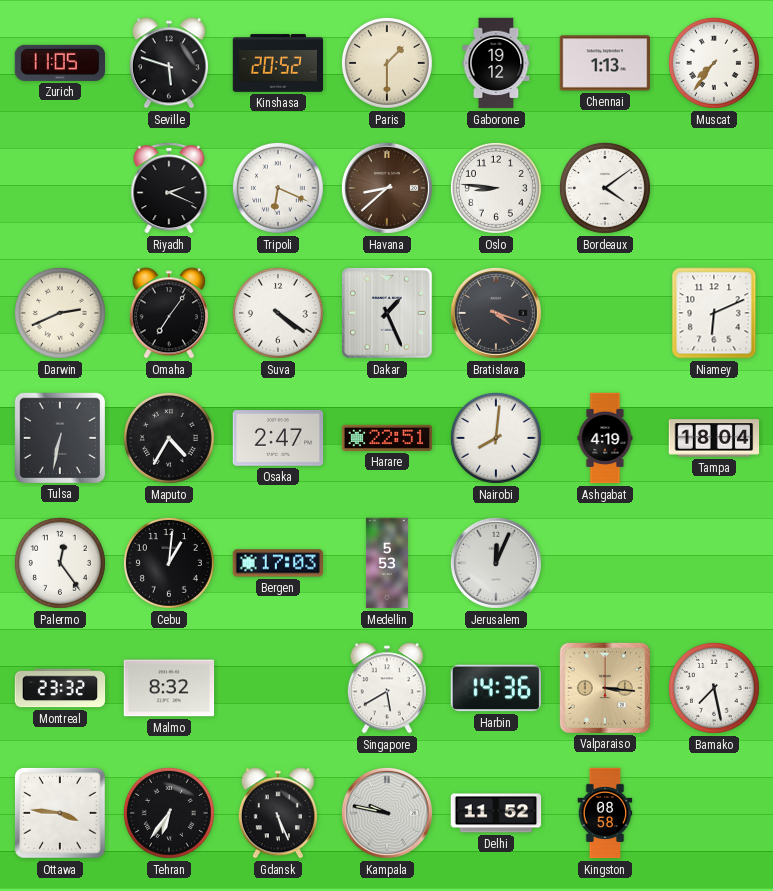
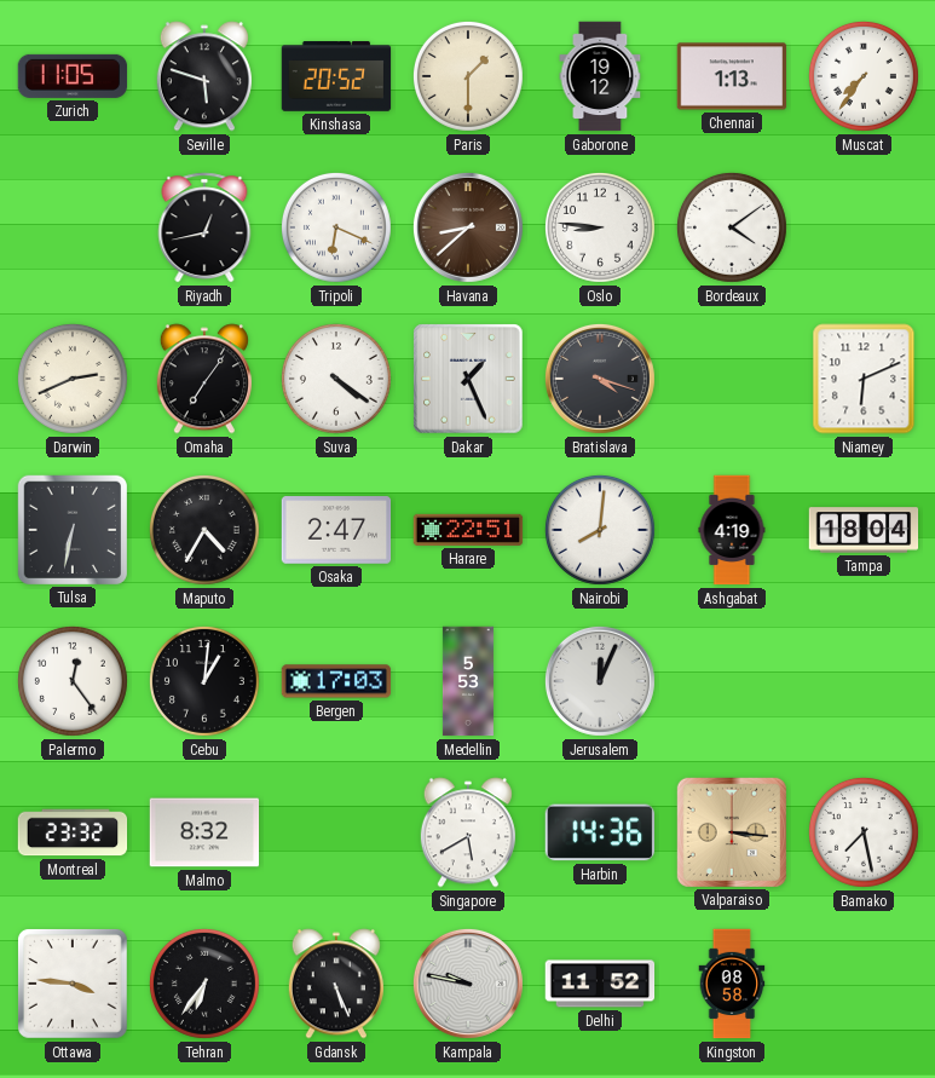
Riyadh: 2:19 -> 12:43 (204, 227)
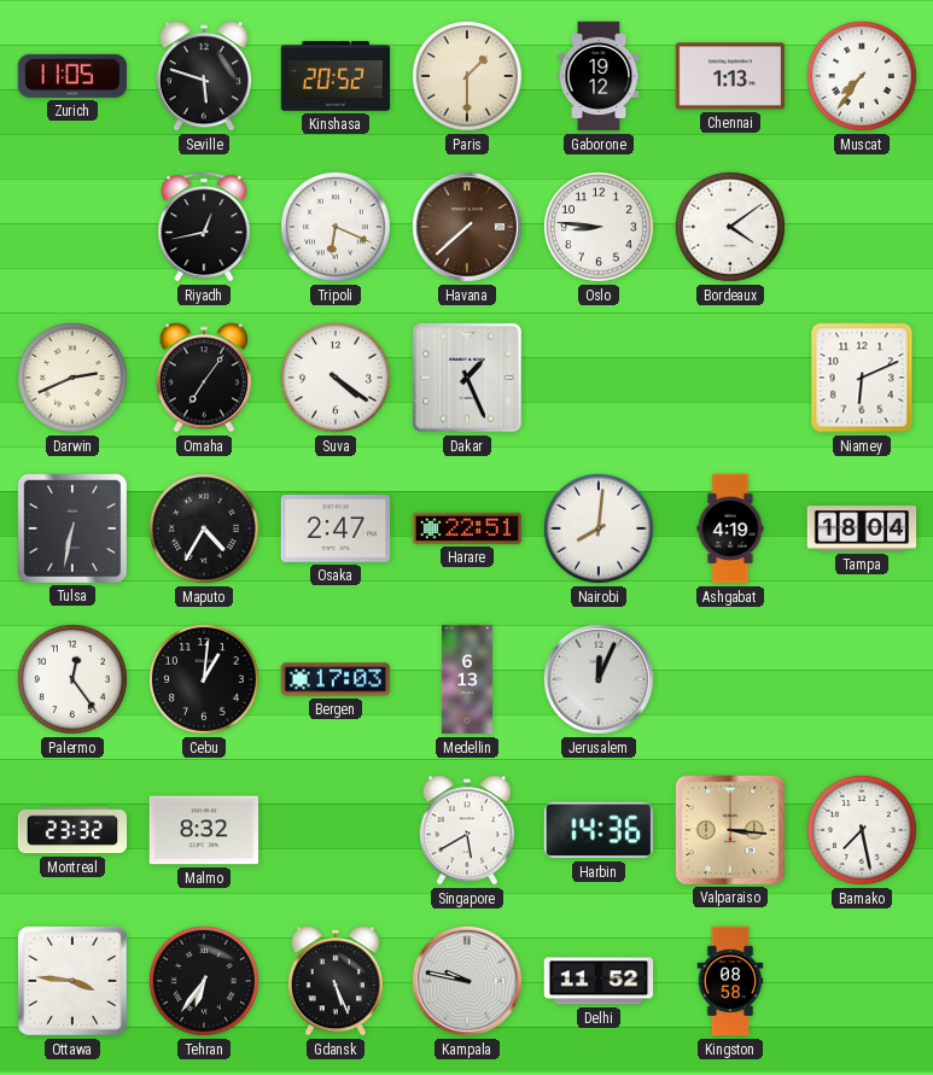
Havana: 8:38 -> 7:38 (467, 227)
Bratislava: 4:18 -> none (600, 379)
Medellin: 5:53 -> 6:13 (467, 679)
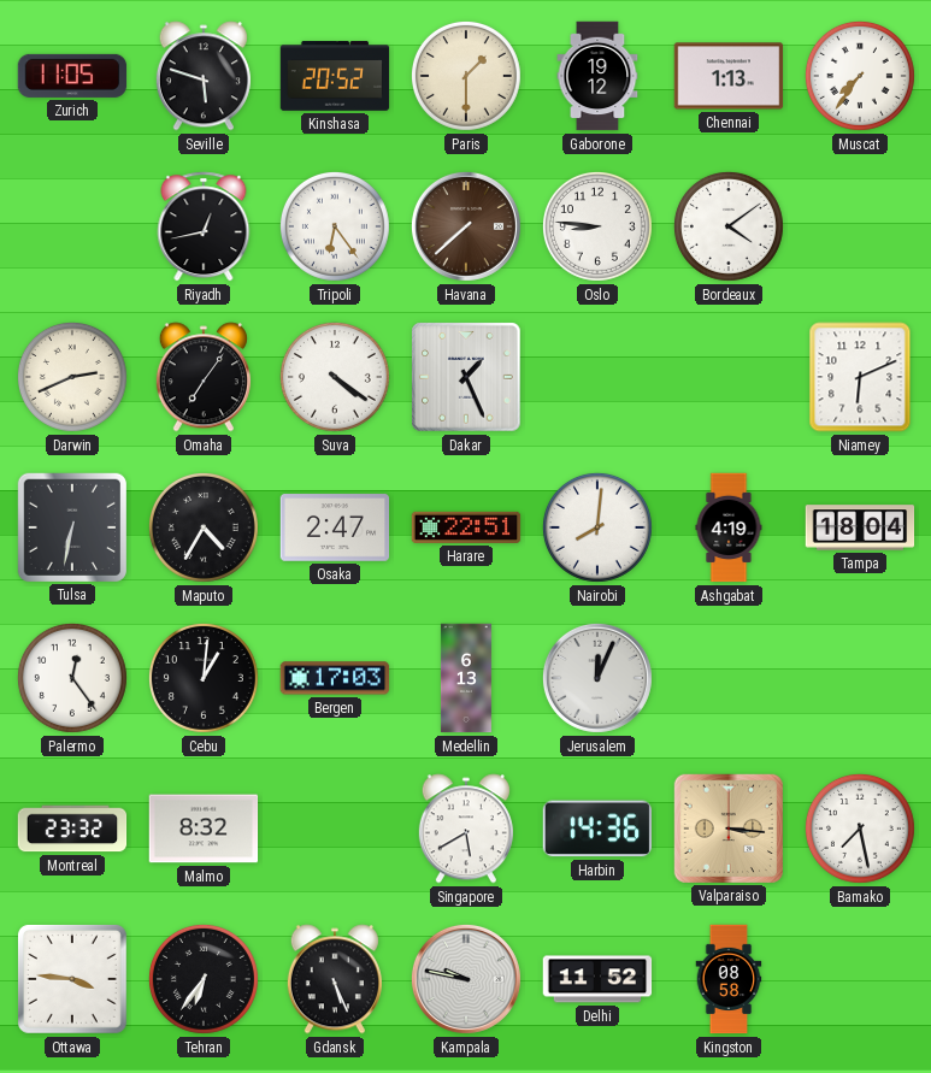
Tripoli: 6:19 -> 6:24 (335, 226)
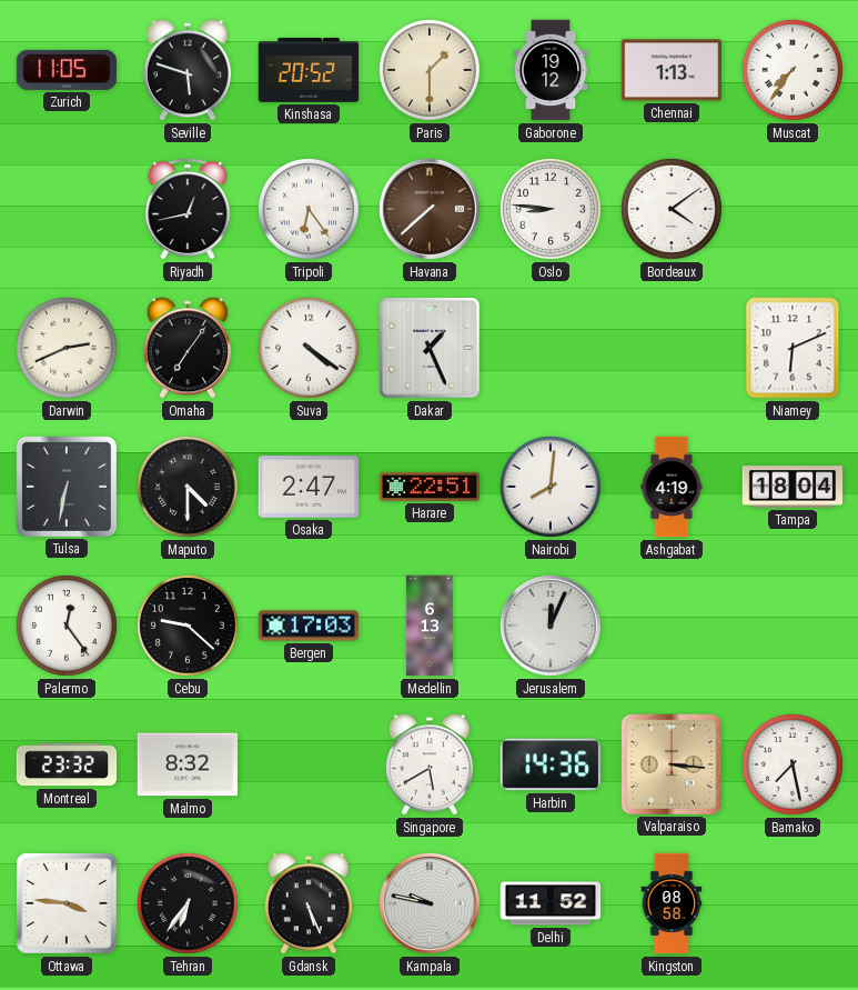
Maputo: 4:35 -> 4:30 (188, 487)
Cebu: 1:01 -> 9:22 (188, 626)
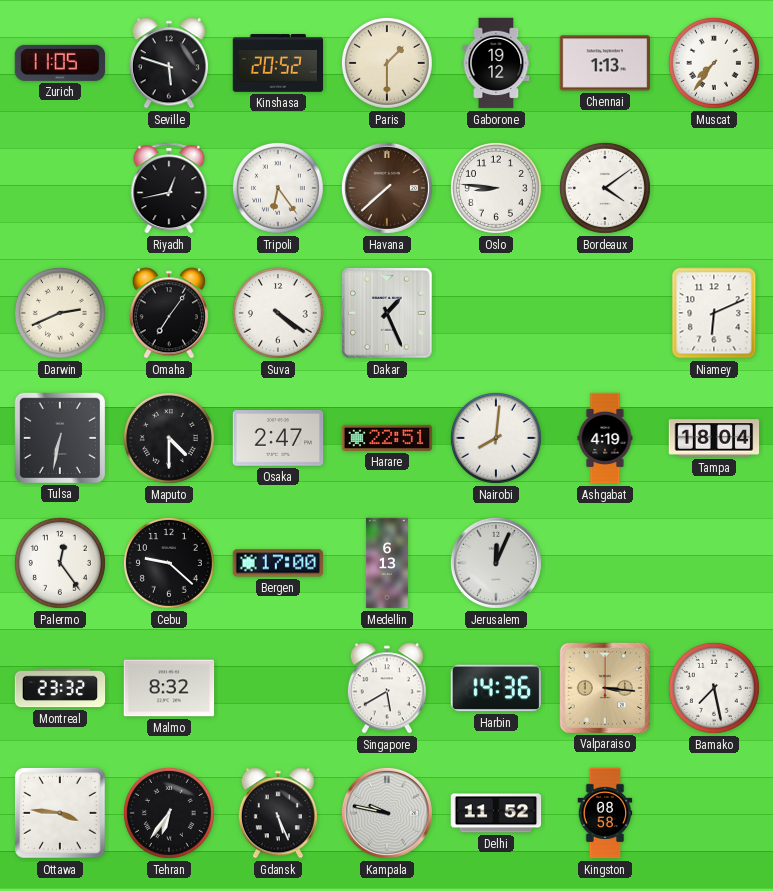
Bergen: 17:03 -> 17:00 (278, 563)
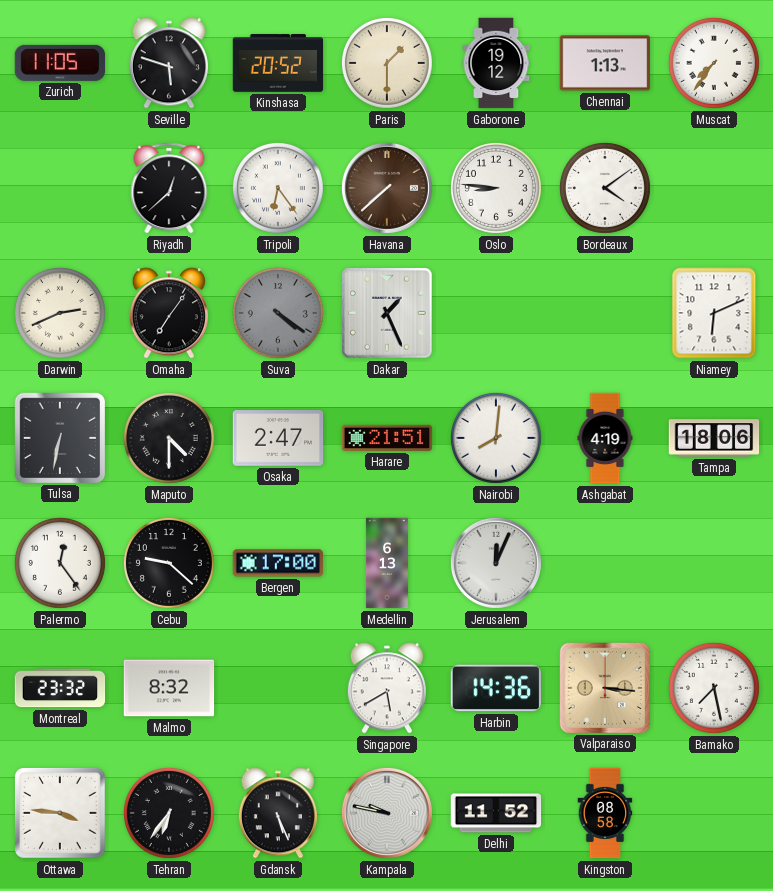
Riyadh: 12:43 -> 12:38 (169, 188)
Suva dial: white -> grey (278, 313)
Harare: 22:51 -> 21:51 (387, 438)
Tampa: 18:04 -> 18:06 (714, 438)
